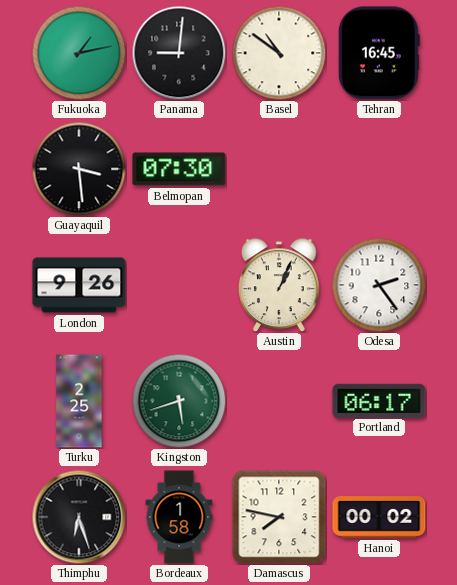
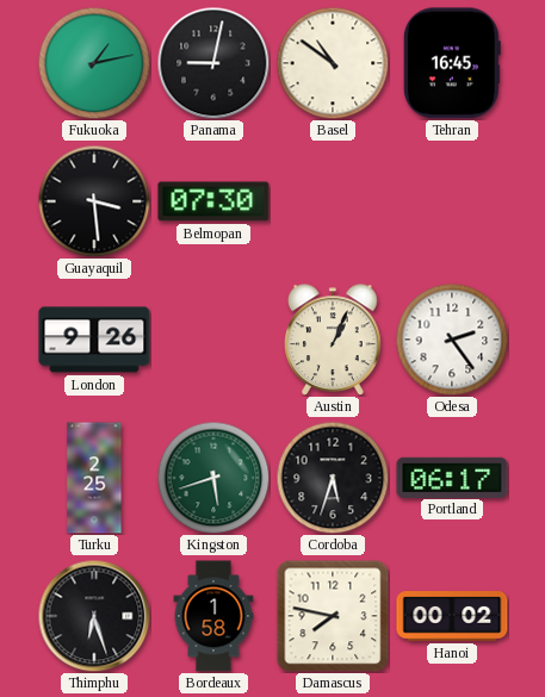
Panama: 9:01 -> 9:02 (213, 63)
Cordoba: none -> 5:33 (333, 478)
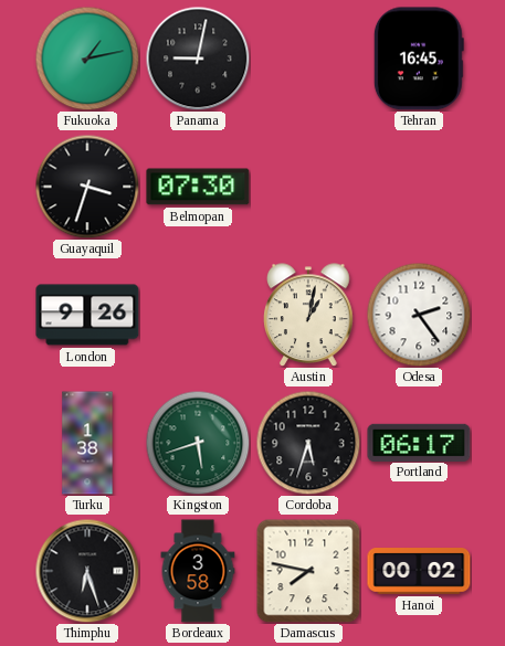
Basel: 10:51 -> none (333, 63)
Guayaquil: 3:29 -> 3:33 (87, 187)
Austin: 1:04 -> 1:02 (309, 315)
Turku: 2:25 -> 1:38 (87, 443)
Bordeaux: 1:58 -> 3:58 (198, 571)
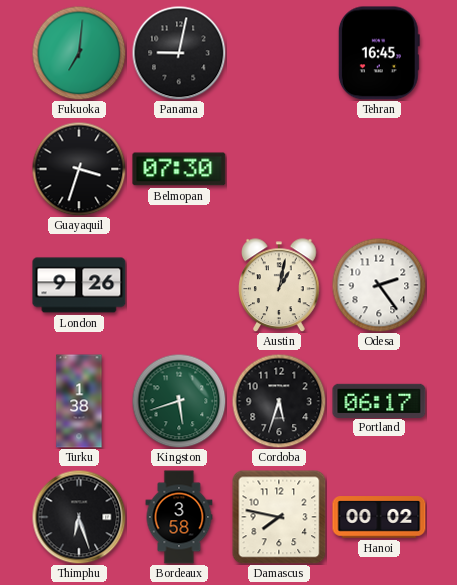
Fukuoka: 1:13 -> 7:01 (79, 53)
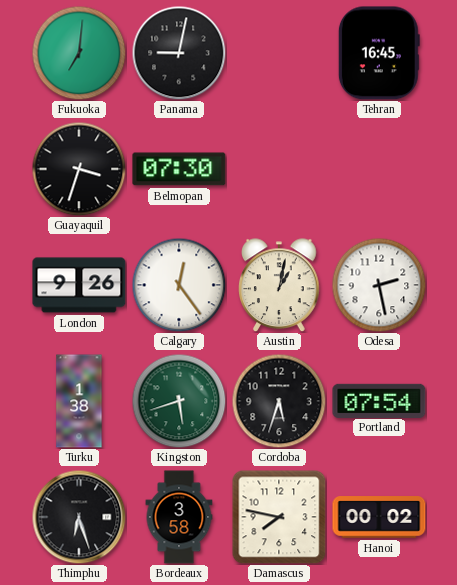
Calgary: none -> 12:24 (179, 285)
Odesa: 2:24 -> 2:28 (379, 285)
Portland: 06:17 -> 07:54 (379, 400)
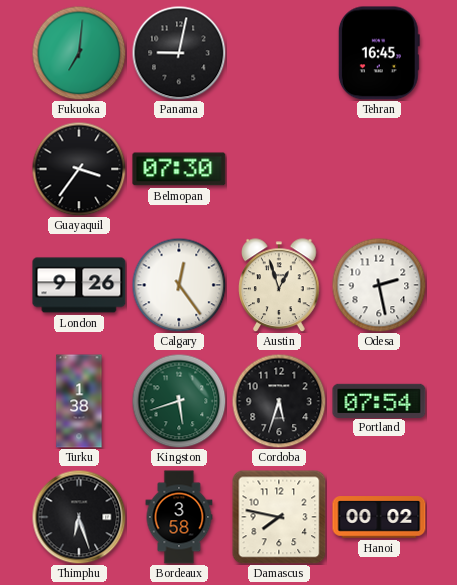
Guayaquil: 3:33 -> 3:36 (79, 169)
Austin: 1:02 -> 12:57 (280, 285)
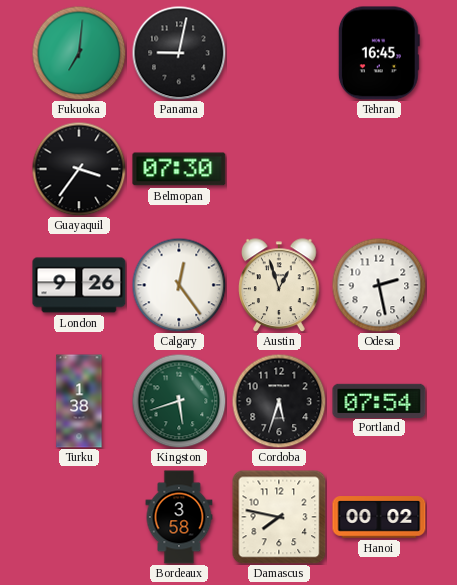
Thimphu: 6:27 -> none (79, 517)
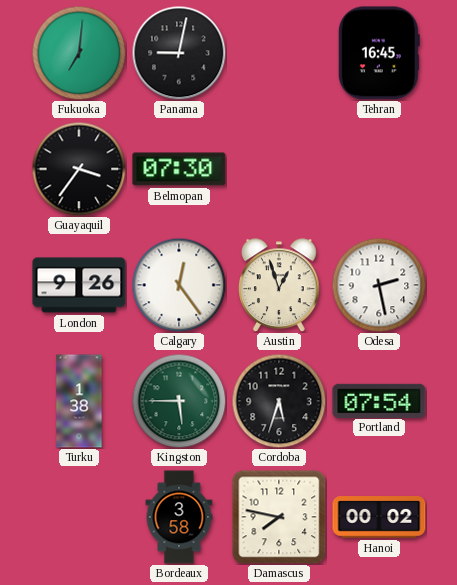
Kingston: 5:42 -> 5:45 (179, 401)
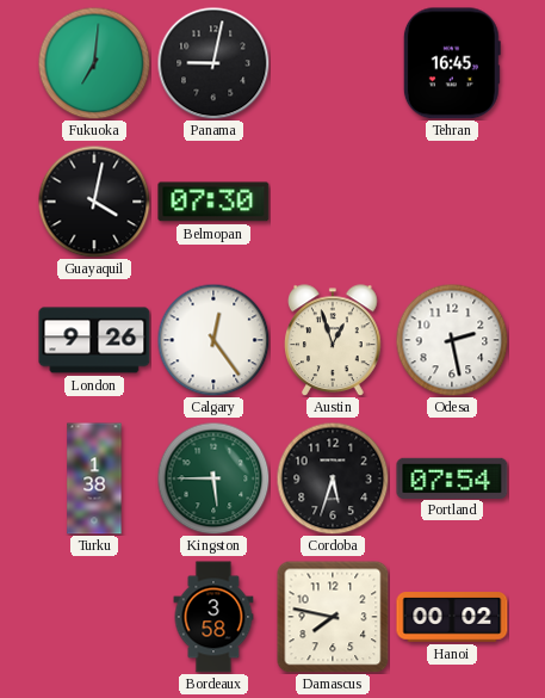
Guayaquil: 3:36 -> 4:02 (94, 202)
